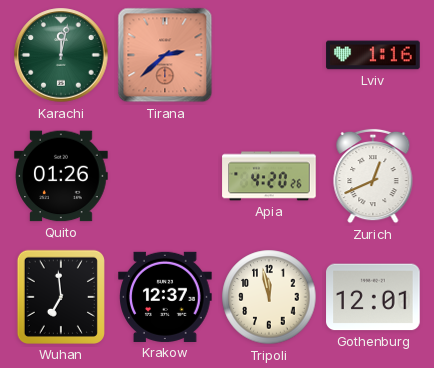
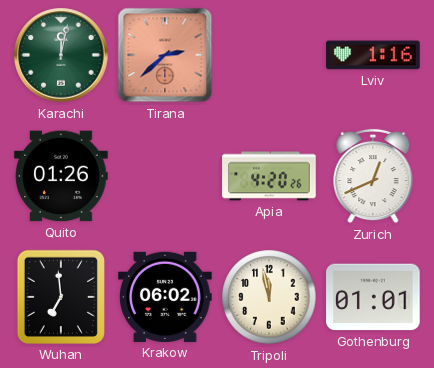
Krakow: 12:37 -> 06:02 (165, 297)
Gothenburg: 12:01 -> 01:01 (373, 297)
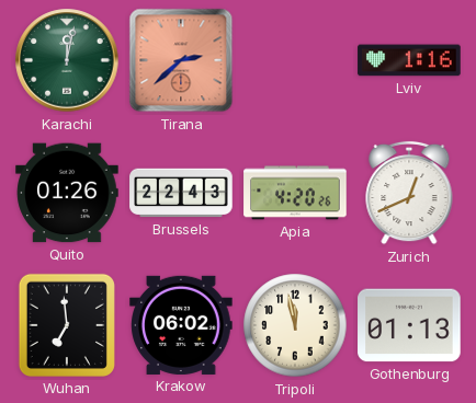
Brussels: none -> 22:43 (181, 193)
Gothenburg: 01:01 -> 01:13 (409, 325)
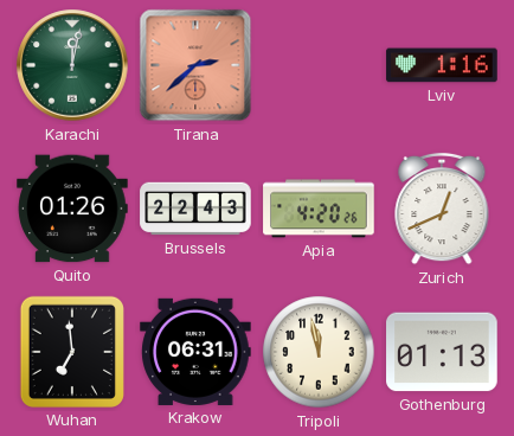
Krakow: 06:02 -> 06:31 (195, 352)
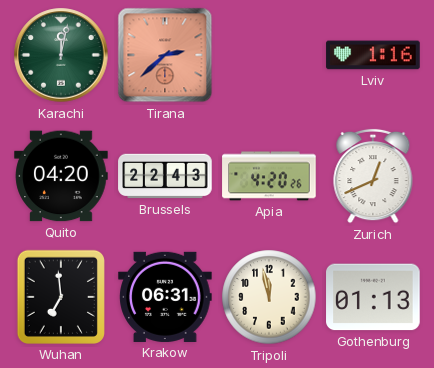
Quito: 01:26 -> 04:20 (61, 176)
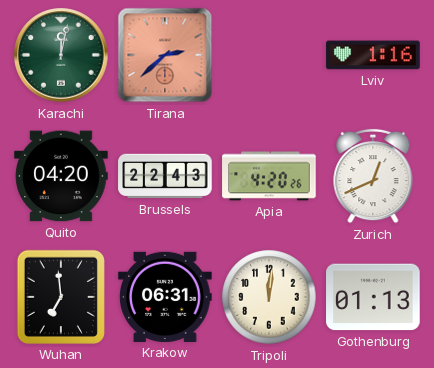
Tripoli: 11:58 -> 12:01 (269, 297)
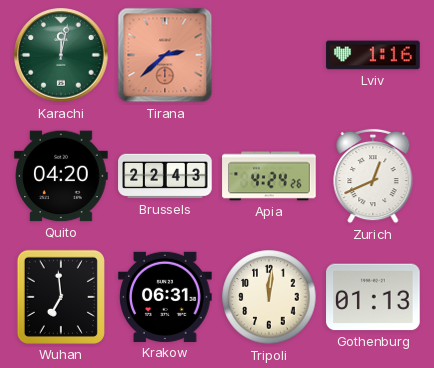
Apia: 4:20 -> 4:24 (269, 176)
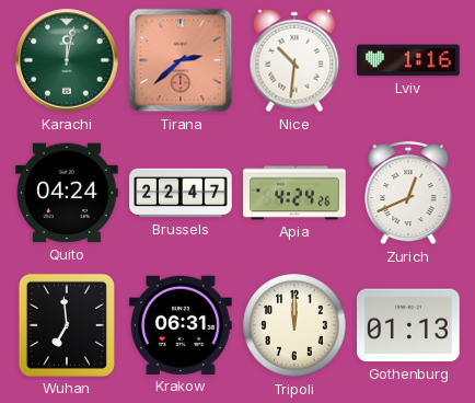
Nice: none -> 10:31 (294, 60)
Quito: 04:20 -> 04:24 (67, 193)
Brussels: 22:43 -> 22:47 (181, 193)
Tripoli: 12:01 -> 12:00 (294, 325)
